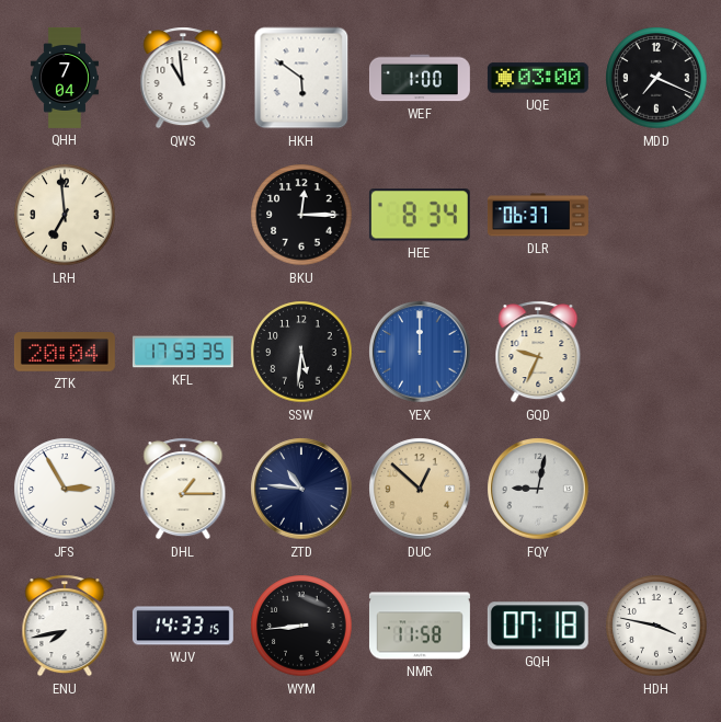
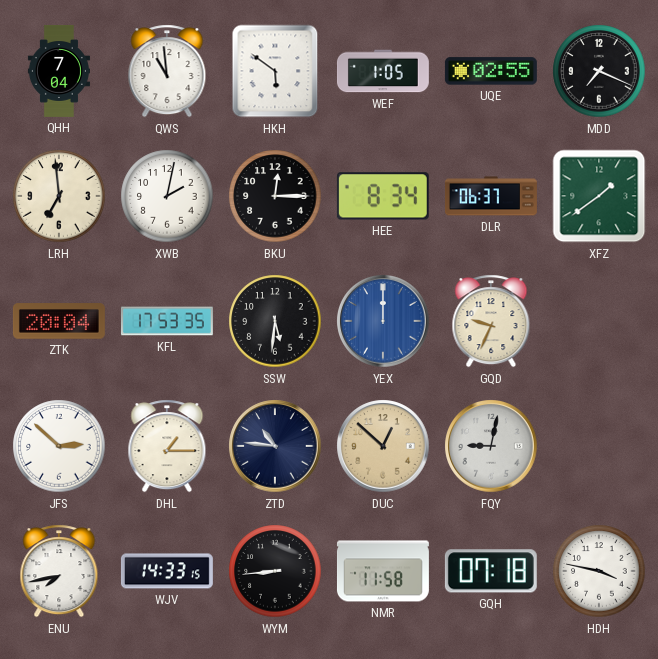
WEF: 1:00 -> 1:05 (383, 71)
UQE: 03:00 -> 02:55 (491, 71)
XWB: none -> 2:02 (167, 196)
XFZ: none -> 1:39 (599, 196)
JFS: 2:55 -> 2:52 (59, 446)
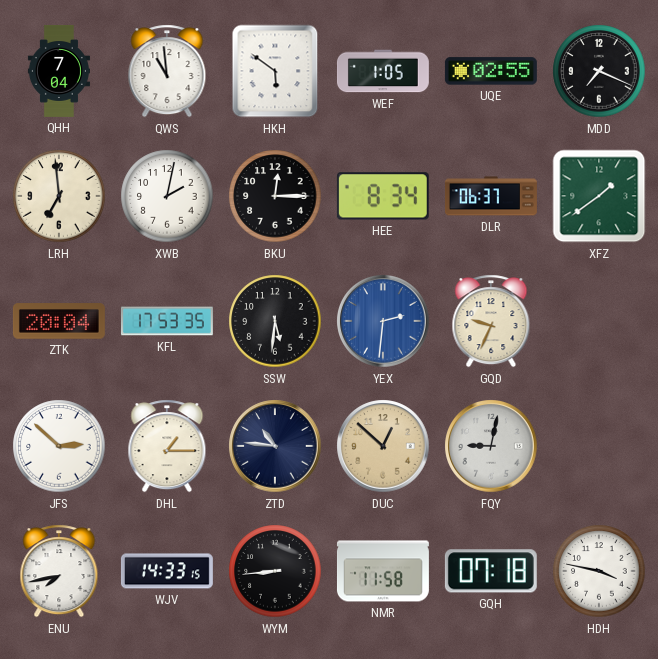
YEX: 12:00 -> 2:31 (383, 321)
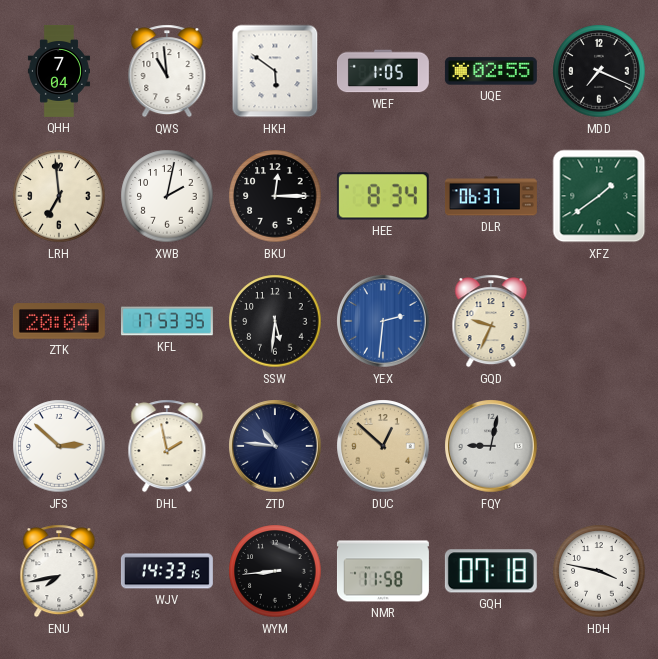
DHL: 1:15 -> 1:58 (167, 446)
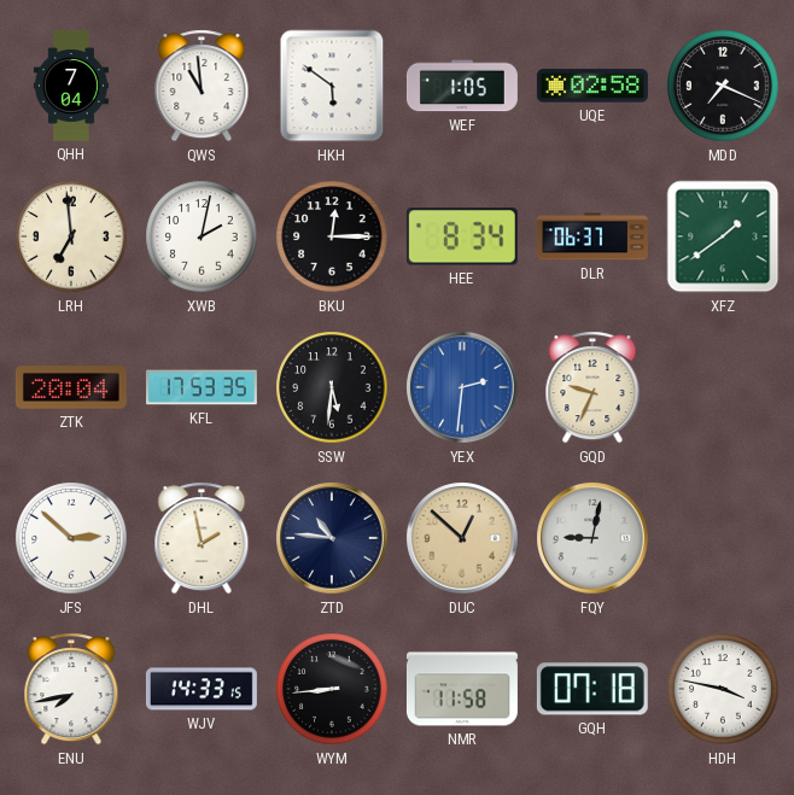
UQE: 02:55 -> 02:58 (592, 86)
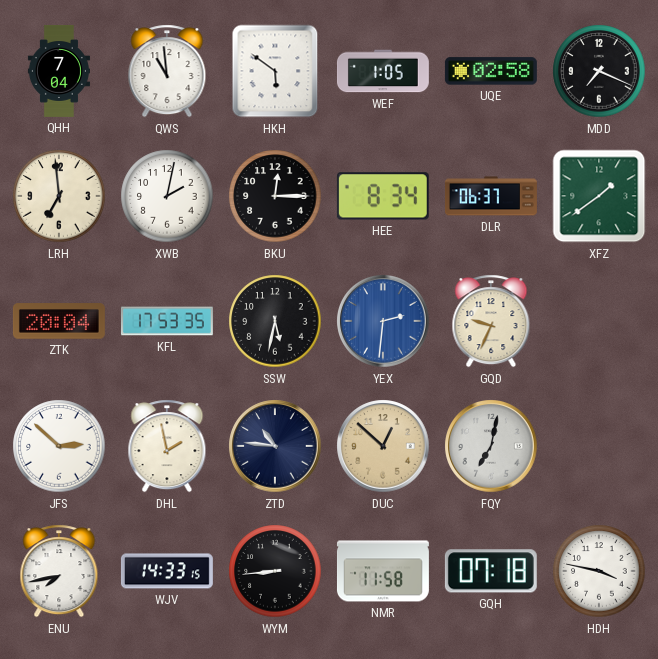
SSW: 5:31 -> 5:32 (275, 321)
FQY: 9:02 -> 7:02 (491, 446)
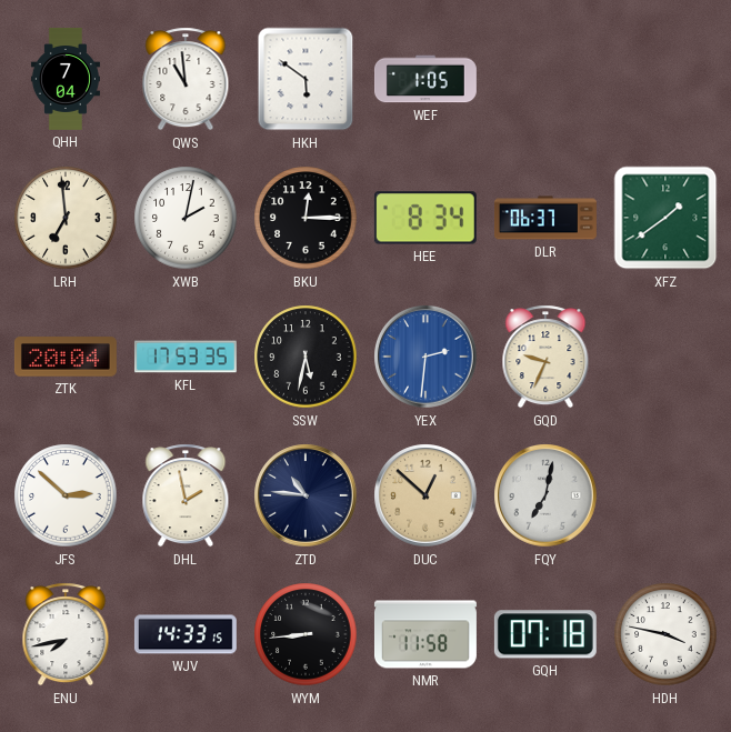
UQE: 02:58 -> none (491, 71)
MDD: 7:19 -> none (599, 71)
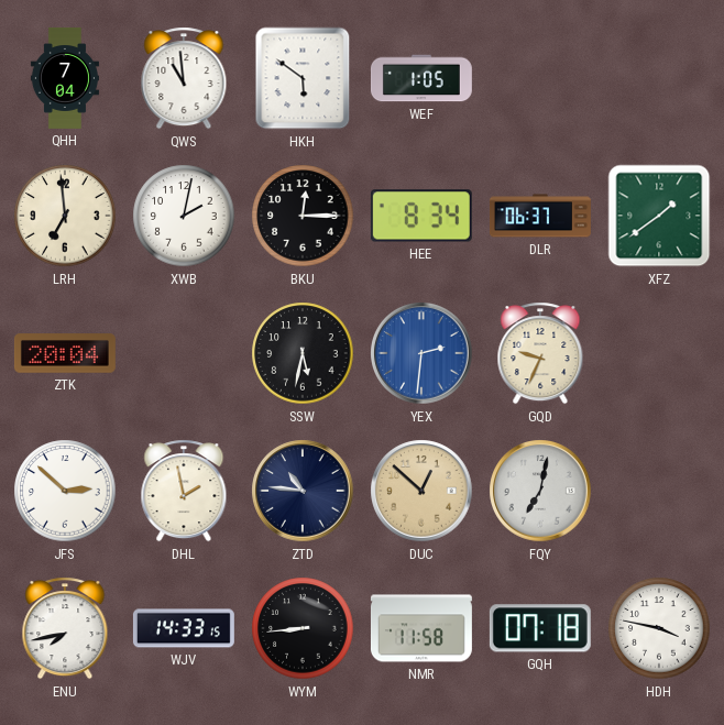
KFL: 17:53 -> none (186, 357)
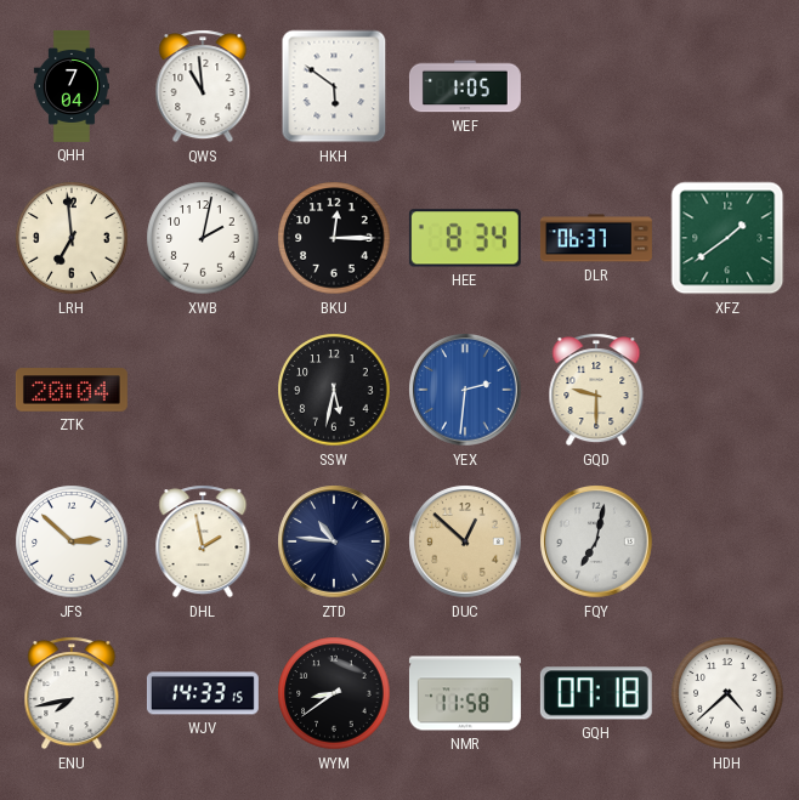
GQD: 9:34 -> 9:30 (596, 390)
WYM: 8:44 -> 8:39 (334, 693)
HDH: 3:47 -> 4:38 (727, 693)
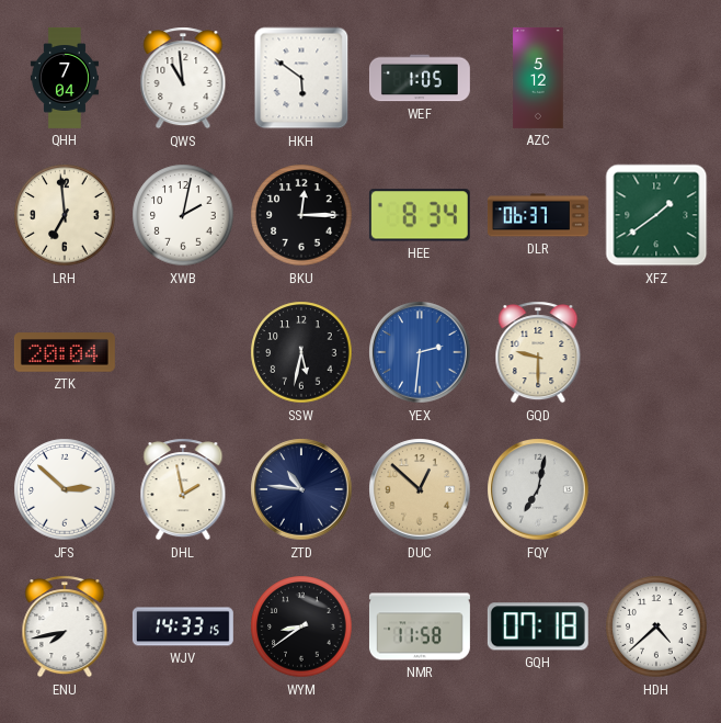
AZC: none -> 5:12 (538, 78)
